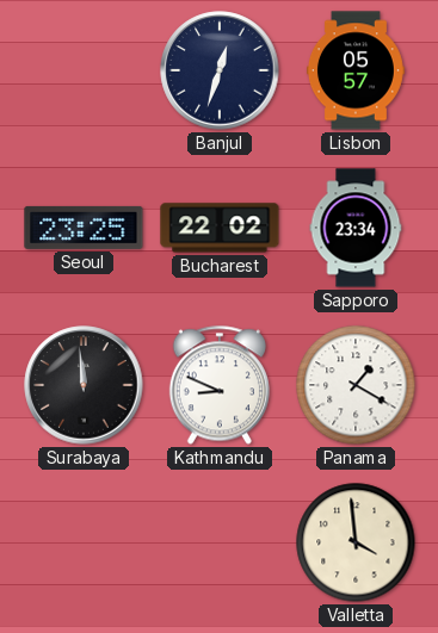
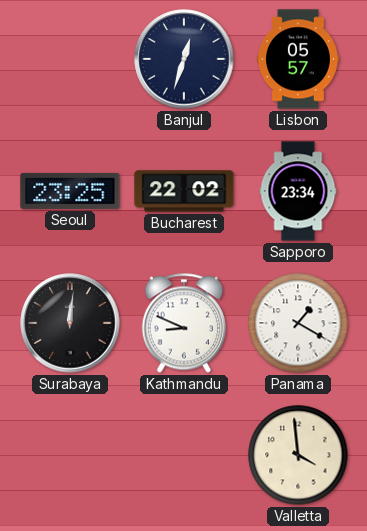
Surabaya: 11:59 -> 12:01 (70, 323)
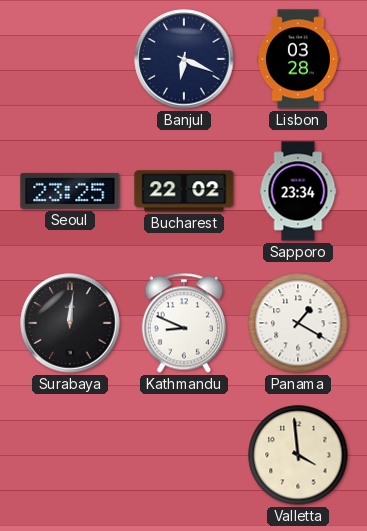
Banjul: 12:33 -> 6:19 (184, 59)
Lisbon: 05:57 -> 03:28 (298, 59)
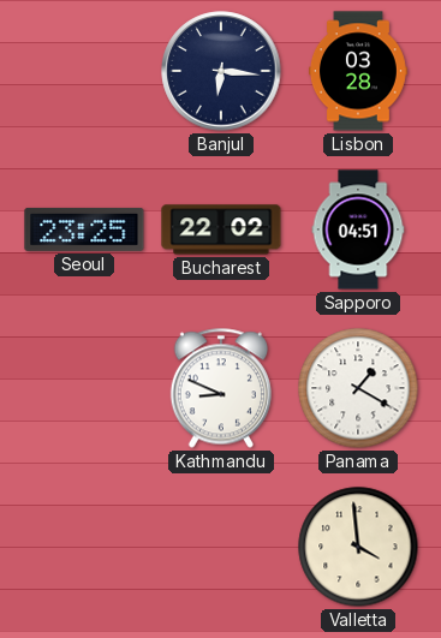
Banjul: 6:19 -> 6:16 (221, 71)
Sapporo: 23:34 -> 04:51 (358, 229)
Surabaya: 12:01 -> none (70, 323)
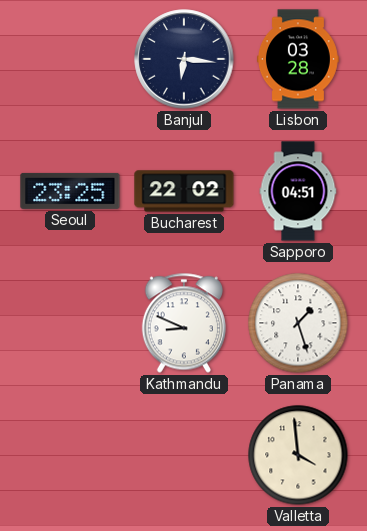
Panama: 1:20 -> 1:27 (298, 323)
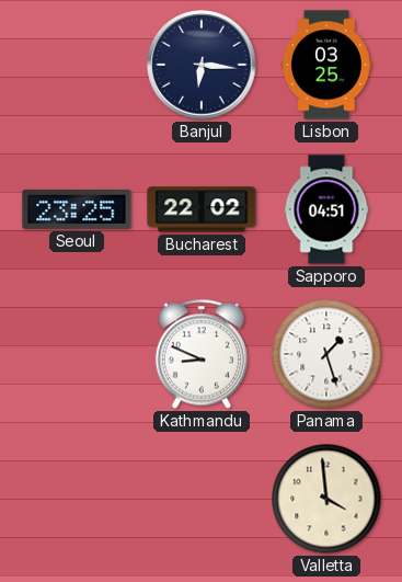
Lisbon: 03:28 -> 03:25 (326, 65)
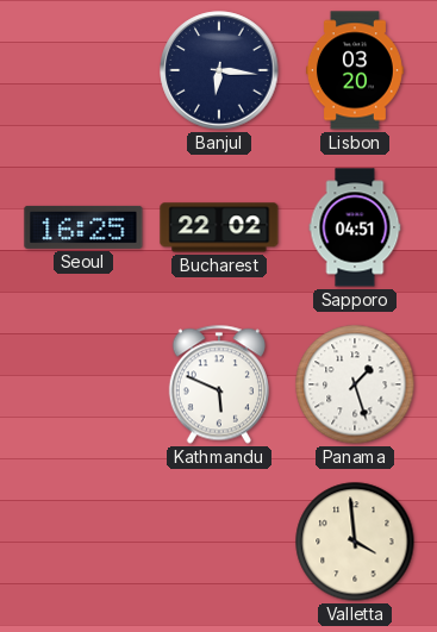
Lisbon: 03:25 -> 03:20 (355, 70)
Seoul: 23:25 -> 16:25 (83, 227)
Kathmandu: 8:49 -> 5:49 (219, 384)
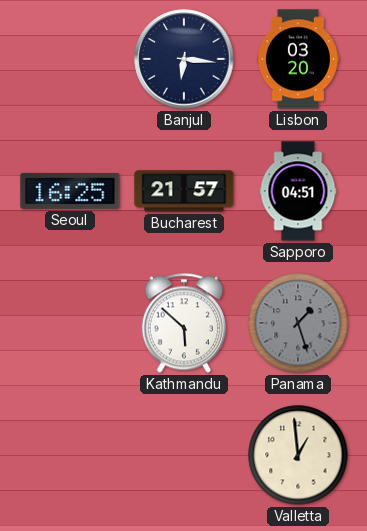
Bucharest: 22:02 -> 21:57 (184, 191)
Kathmandu: 5:49 -> 5:52 (184, 323)
Panama dial: white -> grey (298, 323)
Valletta: 3:59 -> 12:59 (298, 455)
